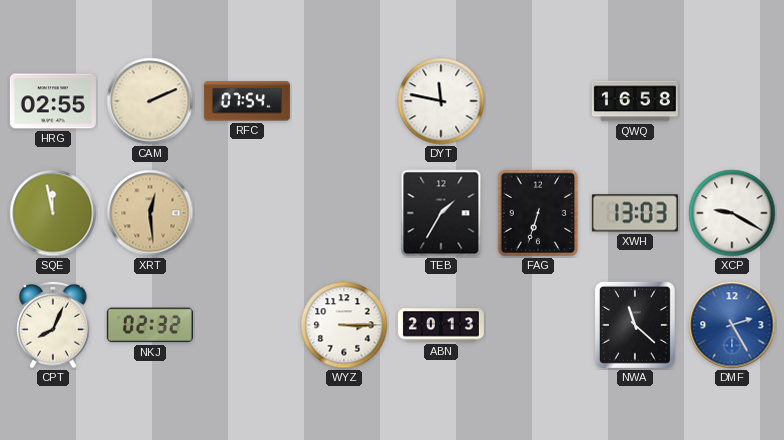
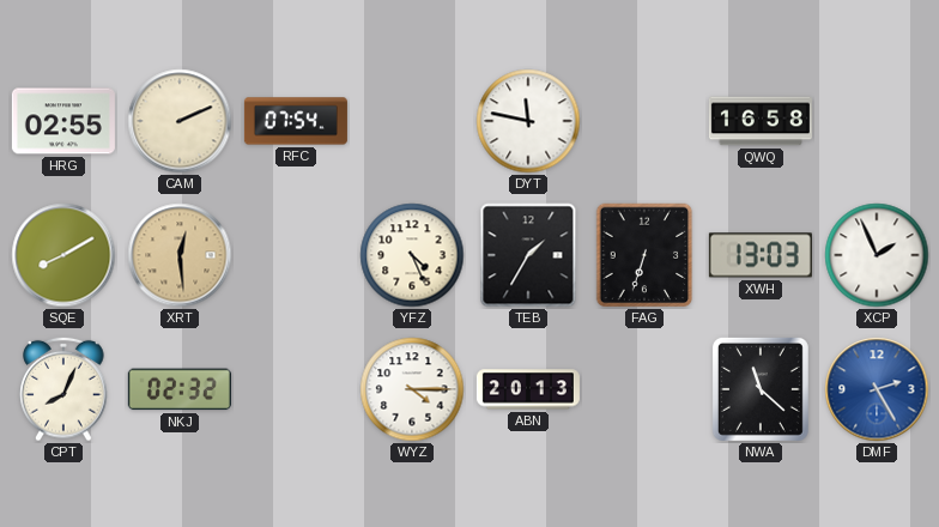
SQE: 11:58 -> 8:10 (63, 255)
YFZ: none -> 4:26 (412, 255)
XCP: 9:20 -> 1:56 (877, 255)
WYZ: 3:15 -> 4:15 (412, 389)
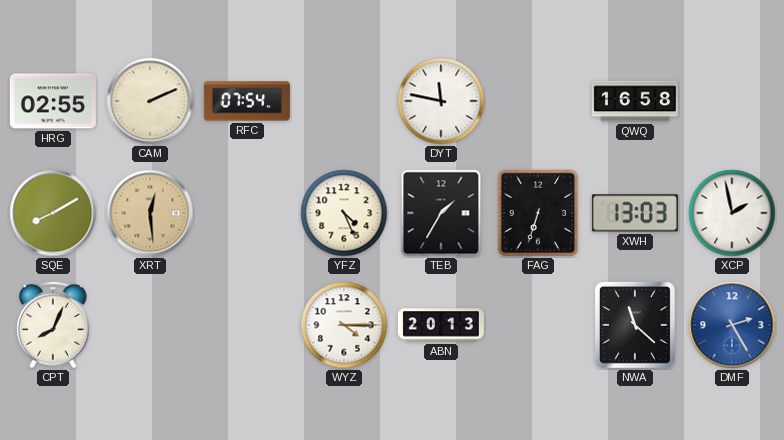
XCP: 1:56 -> 1:58 (732, 213)
NKJ: 02:32 -> none (180, 389)
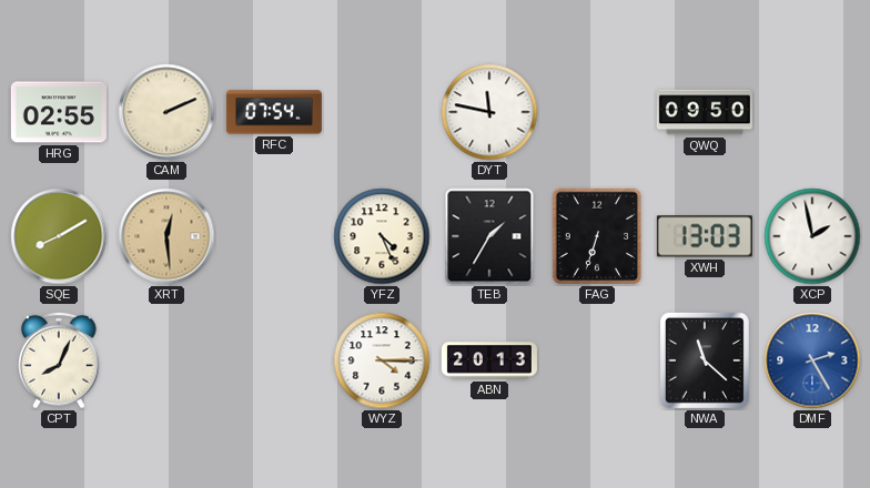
QWQ: 16:58 -> 09:50 (705, 112)
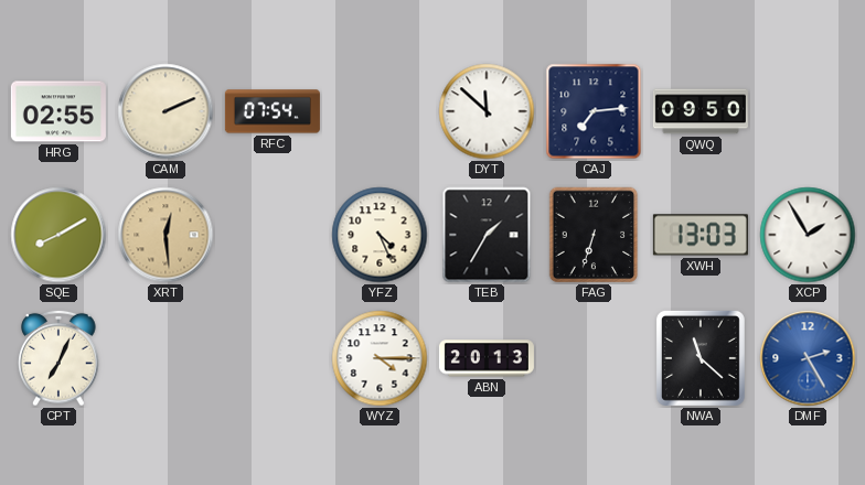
DYT: 11:47 -> 11:52 (487, 111)
CAJ: none -> 7:14 (594, 111)
XCP: 1:58 -> 1:55 (808, 235)
CPT: 8:04 -> 7:04 (58, 358)
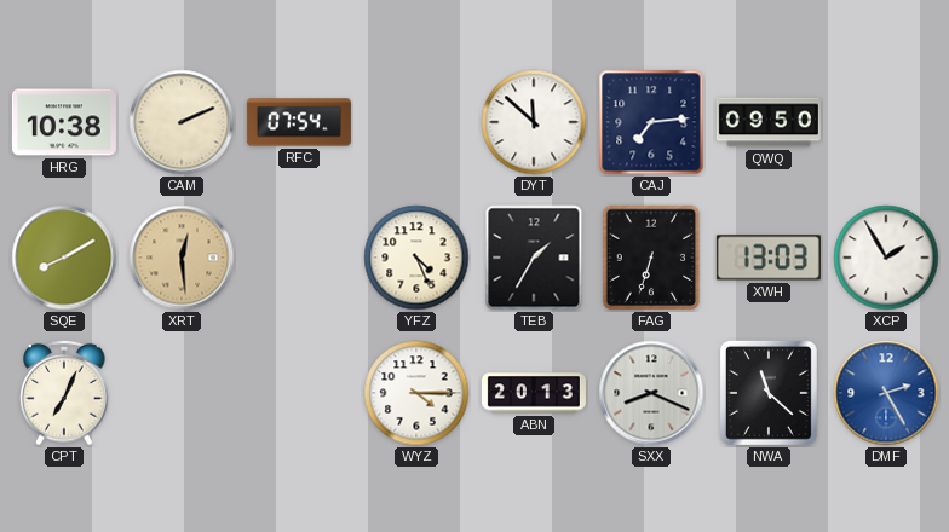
HRG: 02:55 -> 10:38 (64, 122)
SXX: none -> 8:19 (651, 393)
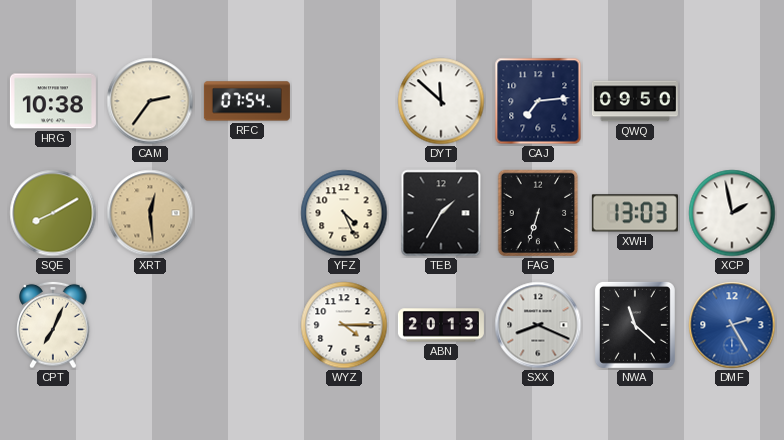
CAM: 2:11 -> 2:36 (150, 101)
XCP: 1:55 -> 1:58 (732, 213)
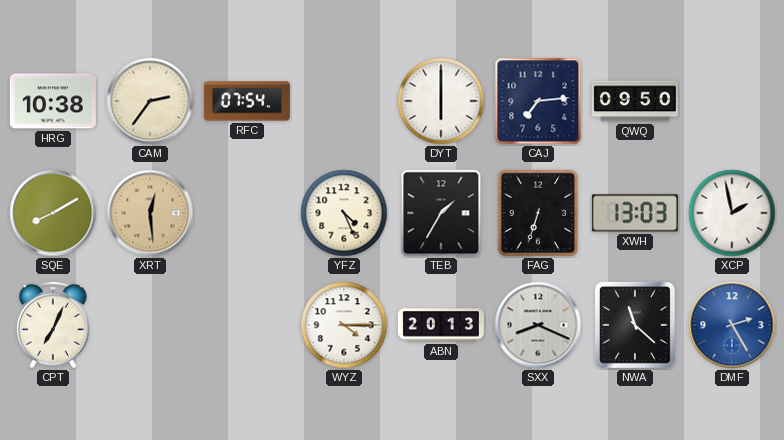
DYT: 11:52 -> 6:00 (441, 101)
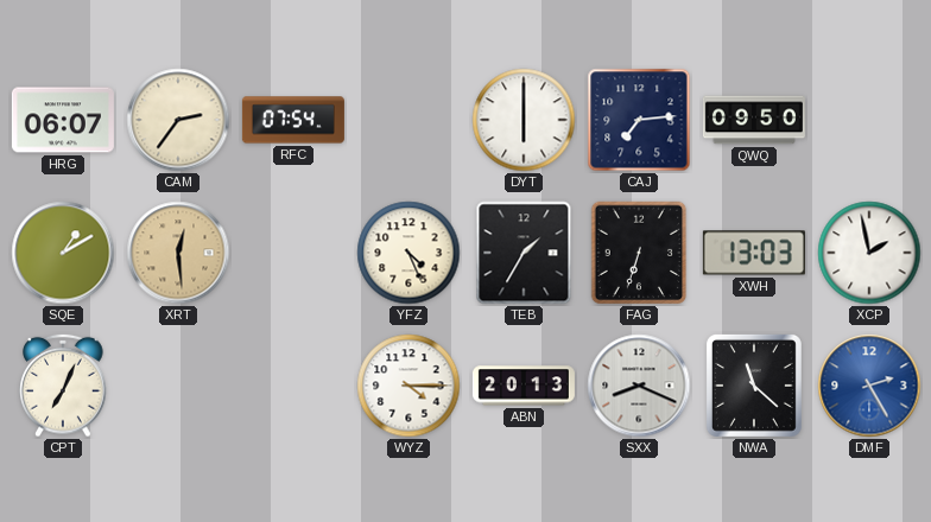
HRG: 10:38 -> 06:07 (63, 120)
SQE: 8:10 -> 1:10 (63, 253)
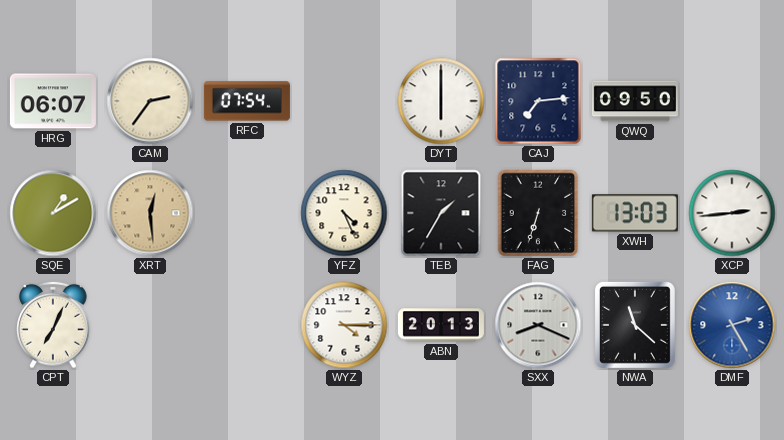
XCP: 1:58 -> 2:44 (732, 213)
